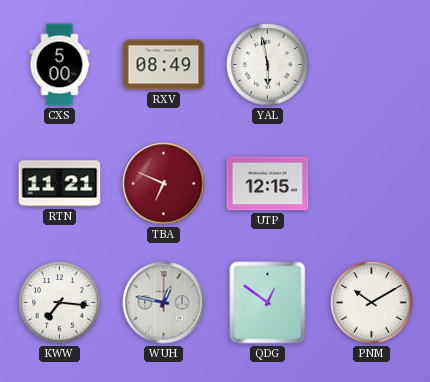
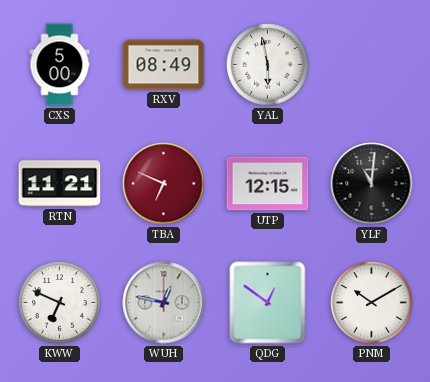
YLF: none -> 11:01 (372, 184)
KWW: 7:16 -> 6:49 (60, 303)
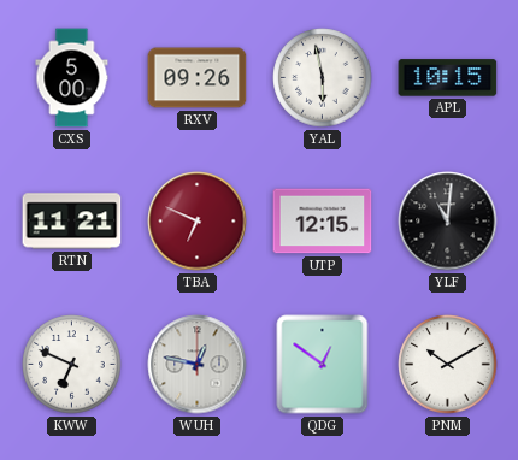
RXV: 08:49 -> 09:26 (198, 78)
APL: none -> 10:15 (448, 78)
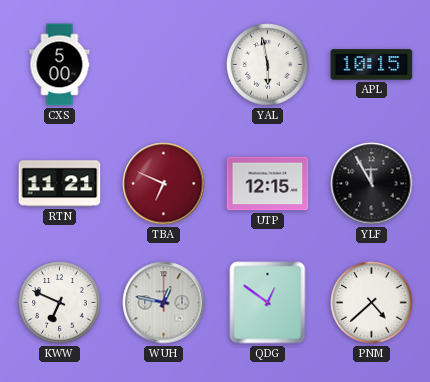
RXV: 09:26 -> none (198, 78)
YLF: 11:01 -> 11:55 (372, 184)
PNM: 10:10 -> 4:38 (372, 303)
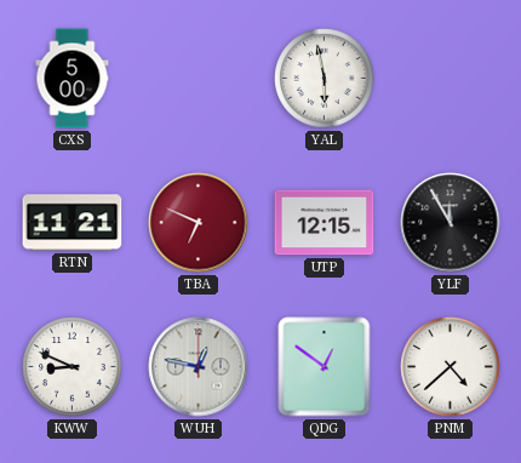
APL: 10:15 -> none (372, 65)
KWW: 6:49 -> 8:49 (73, 367)
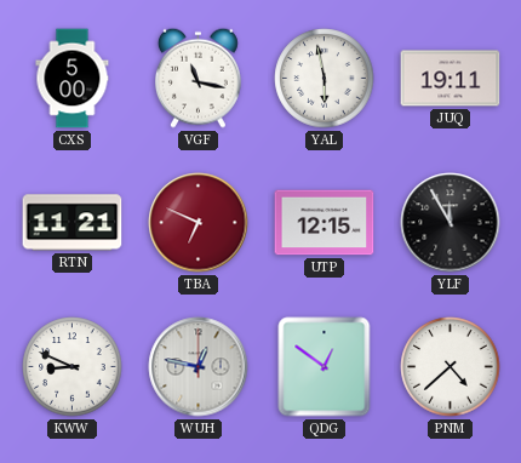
VGF: none -> 11:17 (197, 78)
JUQ: none -> 19:11 (451, 79)
